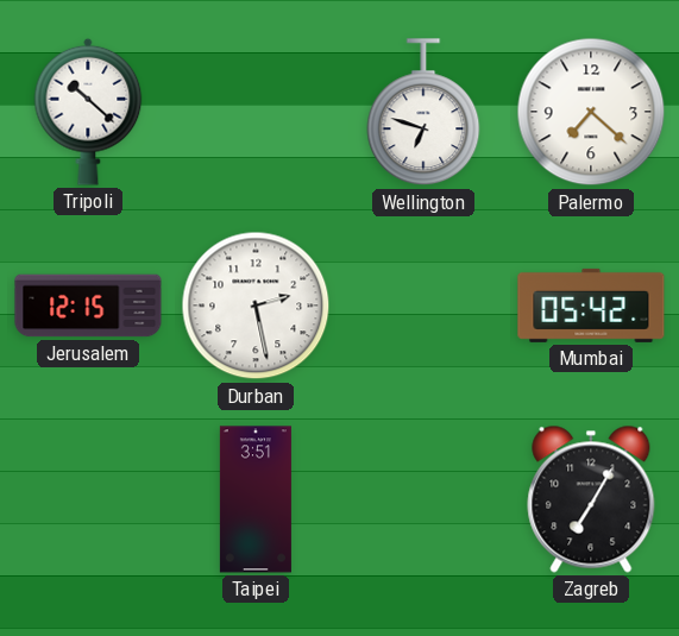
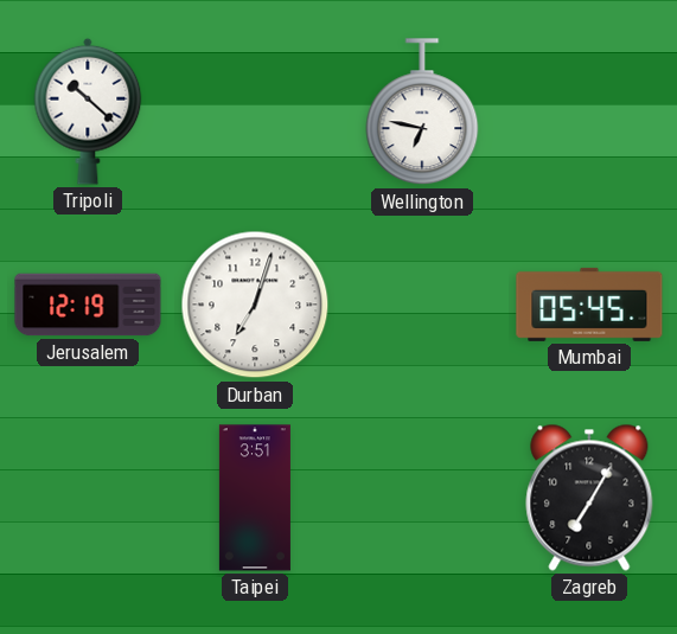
Wellington: 6:48 -> 6:47 (422, 113)
Palermo: 7:22 -> none (591, 112)
Jerusalem: 12:15 -> 12:19 (88, 305)
Durban: 2:28 -> 7:03 (255, 305)
Mumbai: 05:42 -> 05:45 (589, 305)
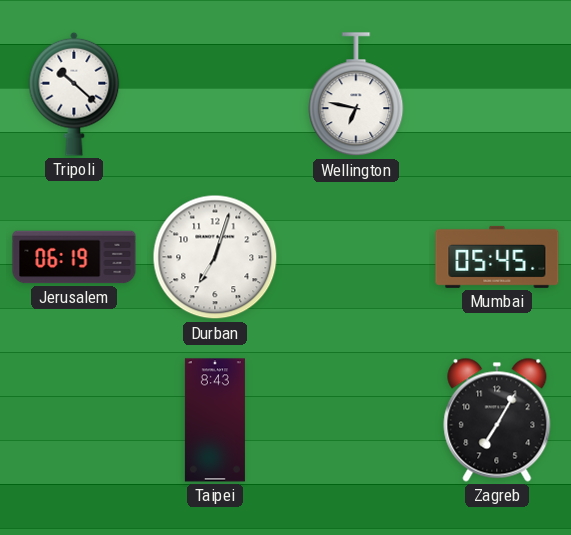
Jerusalem: 12:19 -> 06:19 (74, 257)
Taipei: 3:51 -> 8:43 (215, 420)
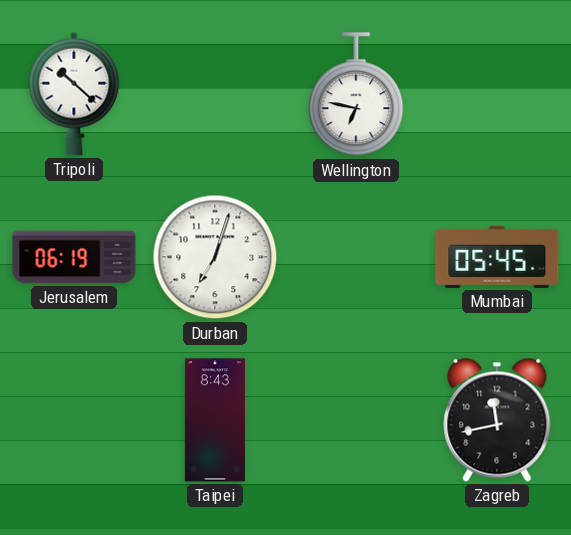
Zagreb: 7:05 -> 11:43 (497, 420)
